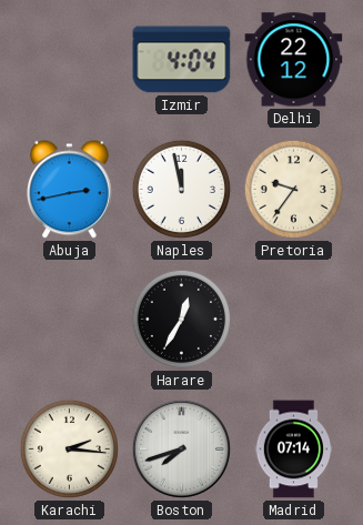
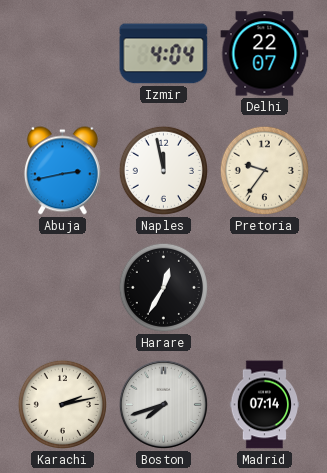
Delhi: 22:12 -> 22:07 (265, 54)
Karachi: 2:16 -> 2:13 (62, 404)
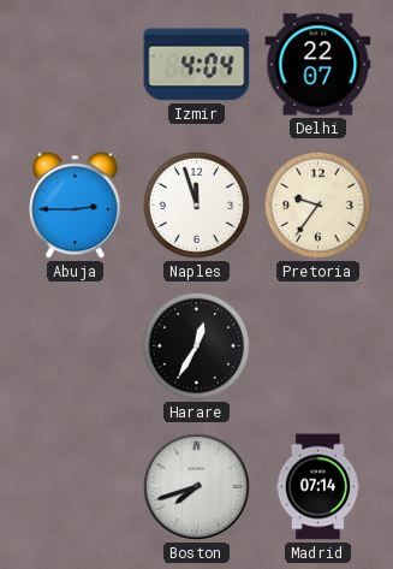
Abuja: 2:43 -> 2:45 (75, 206)
Naples: 11:58 -> 11:57 (196, 205)
Karachi: 2:13 -> none (62, 404)
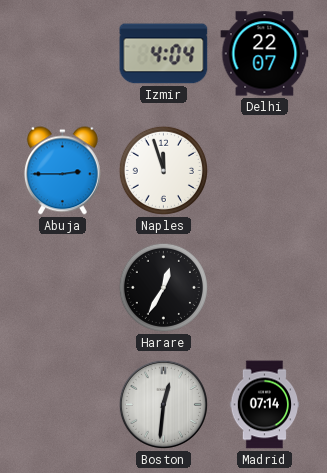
Pretoria: 9:36 -> none (317, 205)
Boston: 7:42 -> 12:31 (163, 404)
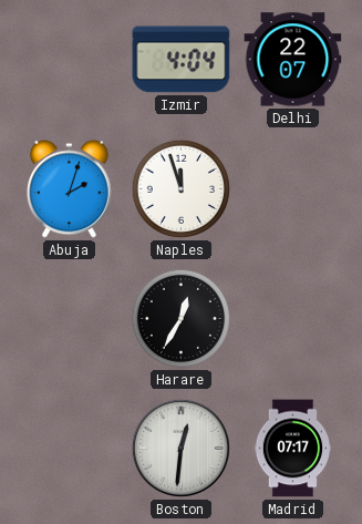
Abuja: 2:45 -> 2:03 (69, 189)
Madrid: 07:14 -> 07:17 (293, 449)
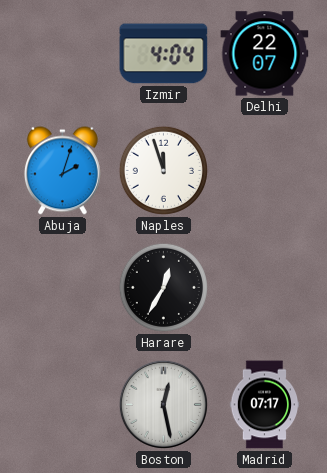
Boston: 12:31 -> 12:28 (163, 404)
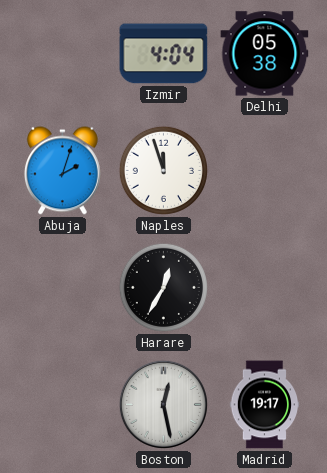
Delhi: 22:07 -> 05:38 (265, 54)
Madrid: 07:17 -> 19:17 (265, 405)
